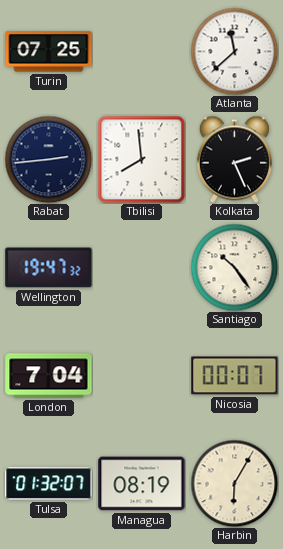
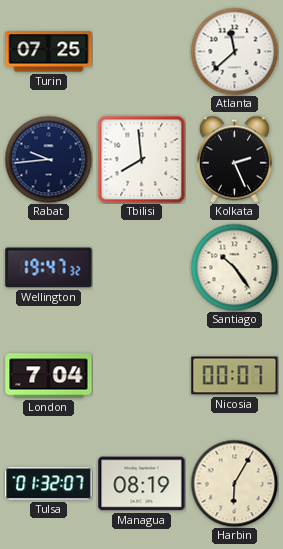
Rabat: 2:44 -> 9:44 (48, 159)
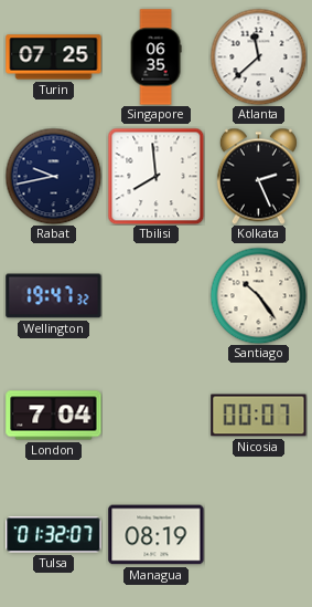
Singapore: none -> 06:35 (155, 57)
Rabat: 9:44 -> 9:43 (53, 176)
Harbin: 6:05 -> none (234, 483)
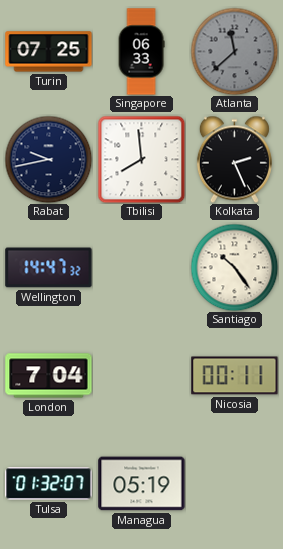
Singapore: 06:35 -> 06:33 (141, 52)
Atlanta dial: white -> grey (234, 51)
Wellington: 19:47 -> 14:47 (49, 268)
Nicosia: 00:07 -> 00:11 (235, 376)
Managua: 08:19 -> 05:19 (142, 484)
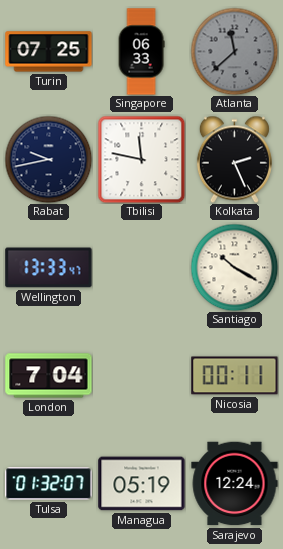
Tbilisi: 7:59 -> 11:47 (141, 159)
Wellington: 14:47 -> 13:33 (49, 268)
Santiago: 10:24 -> 10:20 (234, 267)
Sarajevo: none -> 12:24 (235, 484)
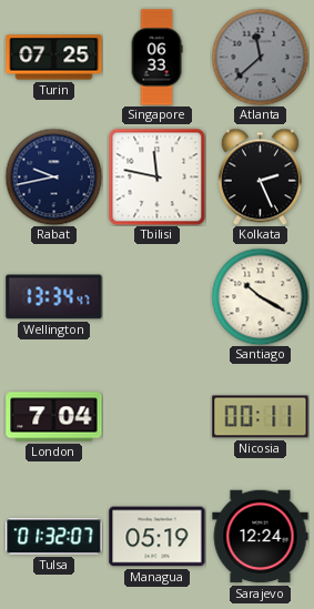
Wellington: 13:33 -> 13:34 (54, 297)
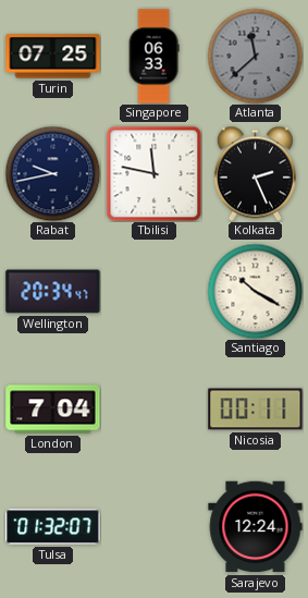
Wellington: 13:34 -> 20:34 (53, 292)
Managua: 05:19 -> none (158, 537)
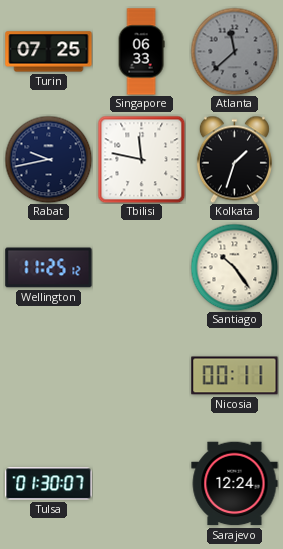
Kolkata: 2:26 -> 1:33 (234, 159)
Wellington: 20:34 -> 11:25 (49, 268)
Santiago: 10:20 -> 10:24 (234, 267)
London: 7:04 -> none (53, 410)
Tulsa: 01:32 -> 01:30 (49, 484)
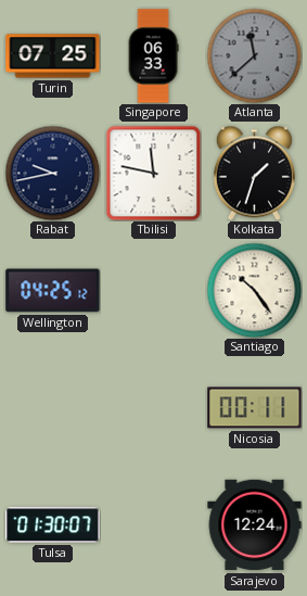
Wellington: 11:25 -> 04:25 (53, 291)
